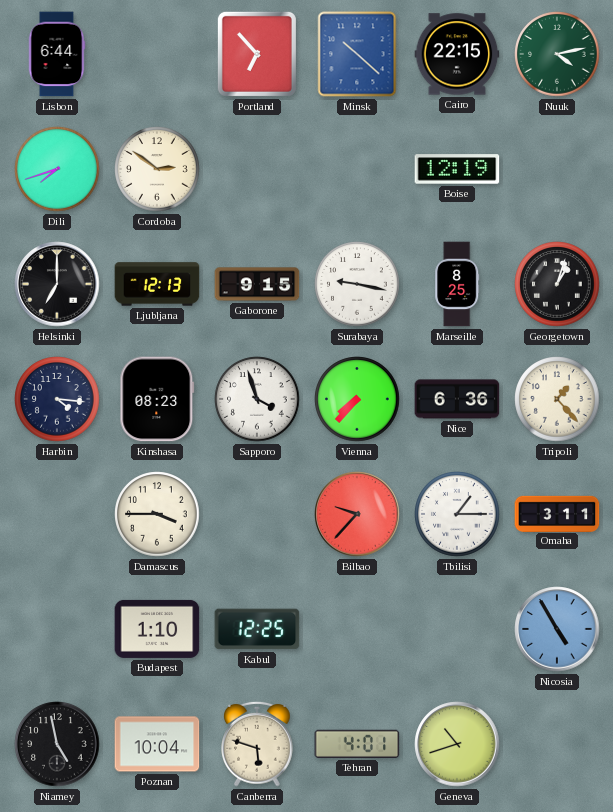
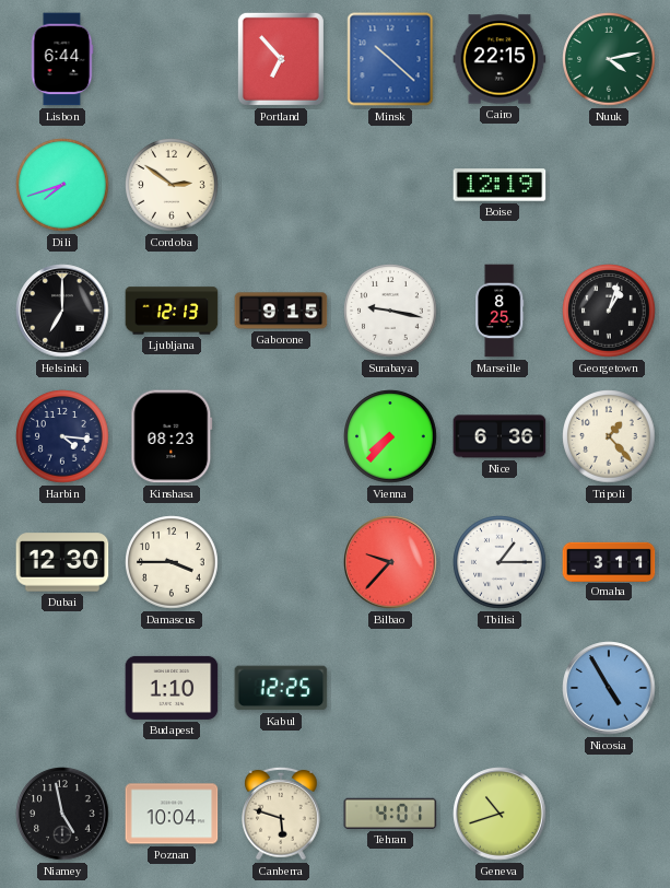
Sapporo: 3:57 -> none (257, 399)
Dubai: none -> 12:30 (62, 562)
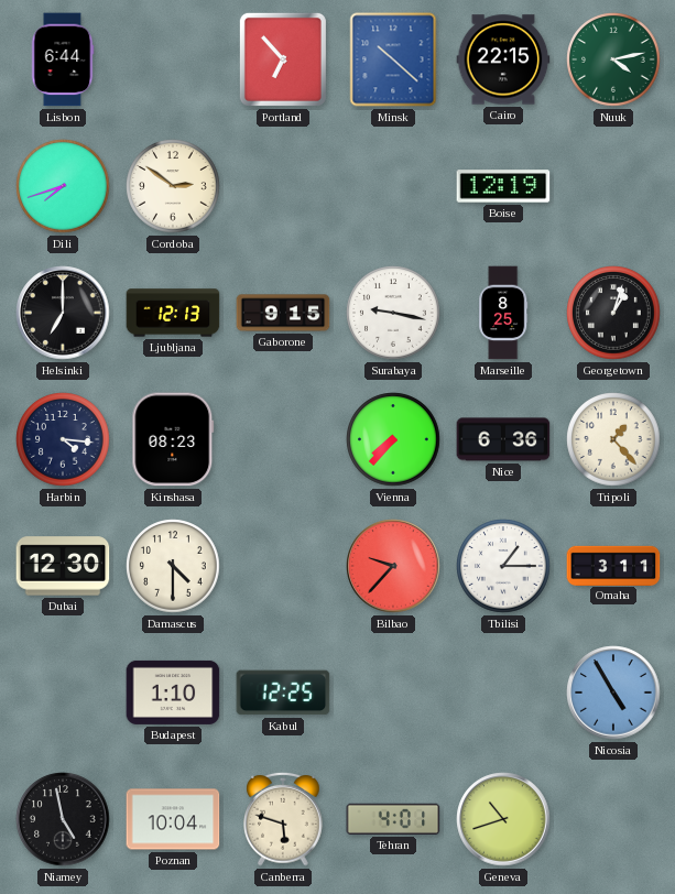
Damascus: 3:45 -> 4:30 (173, 566)
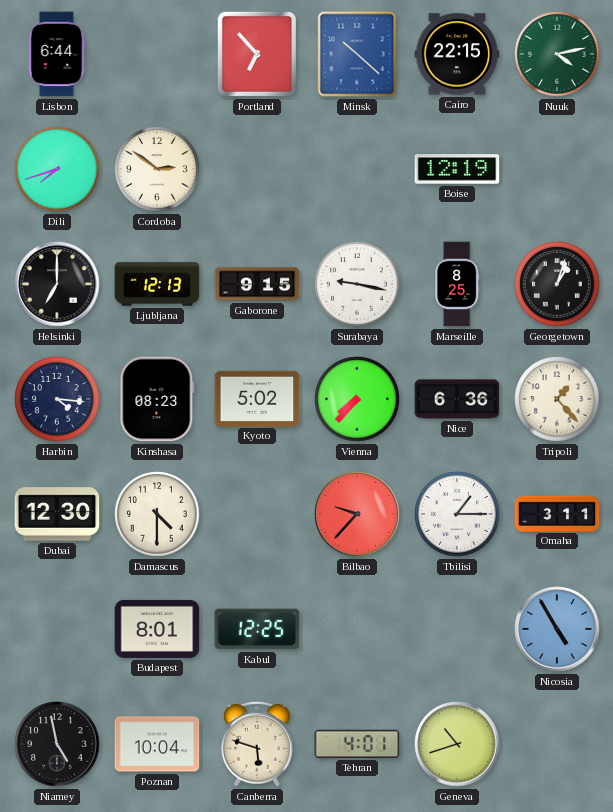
Kyoto: none -> 5:02 (257, 398)
Budapest: 1:10 -> 8:01 (157, 629)
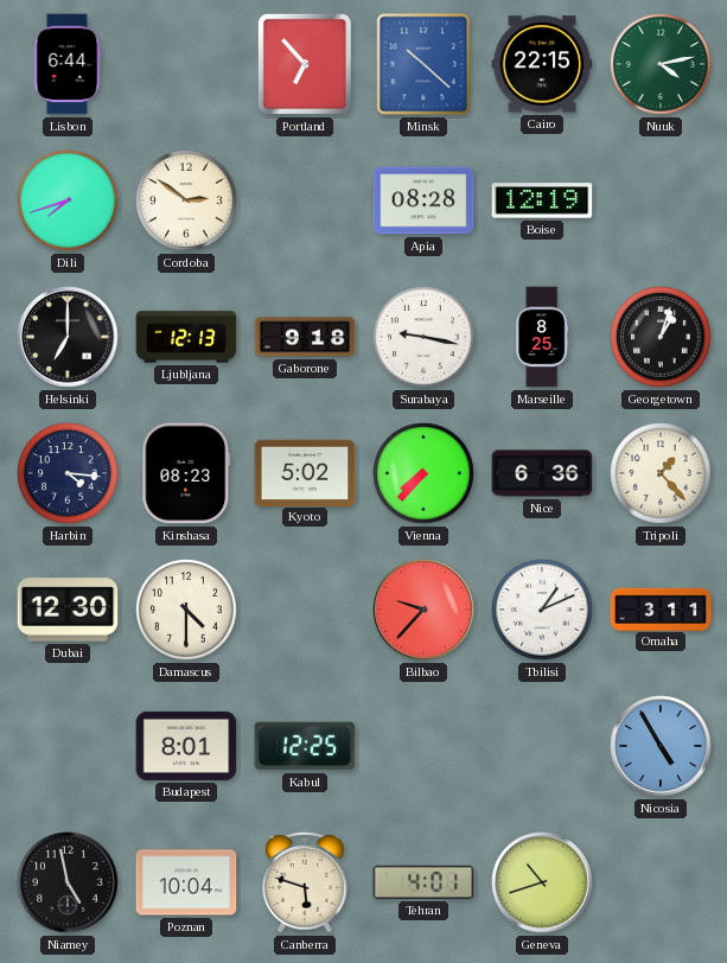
Apia: none -> 08:28 (423, 200)
Gaborone: 9:15 -> 9:18 (305, 337)
Tbilisi: 1:15 -> 1:11 (542, 610)
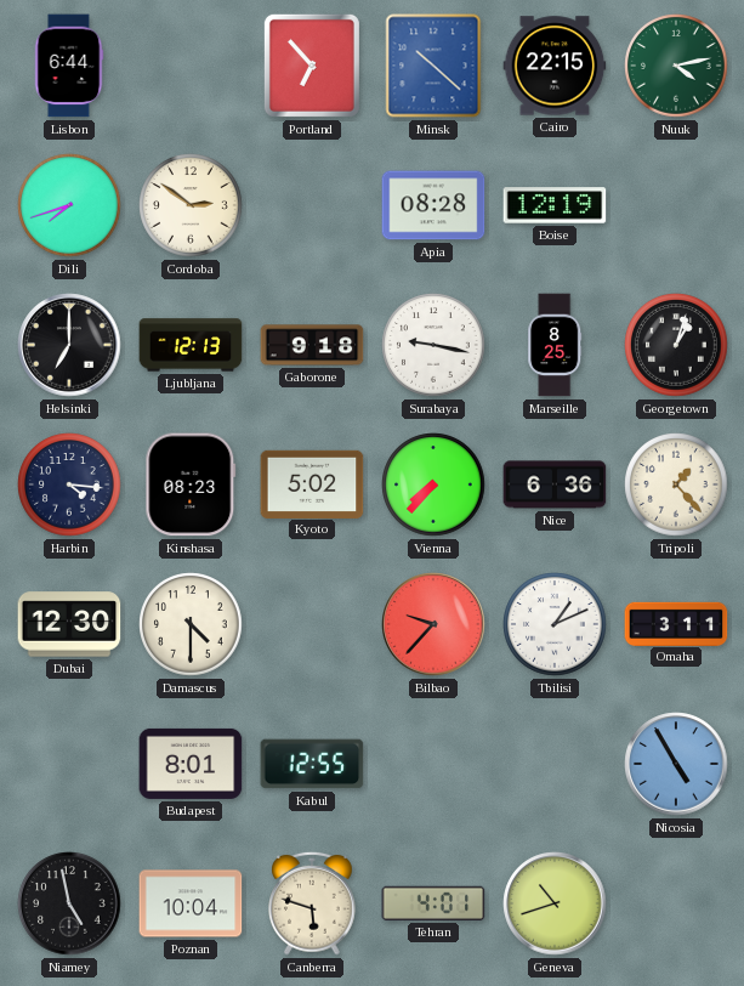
Kabul: 12:25 -> 12:55 (312, 764)
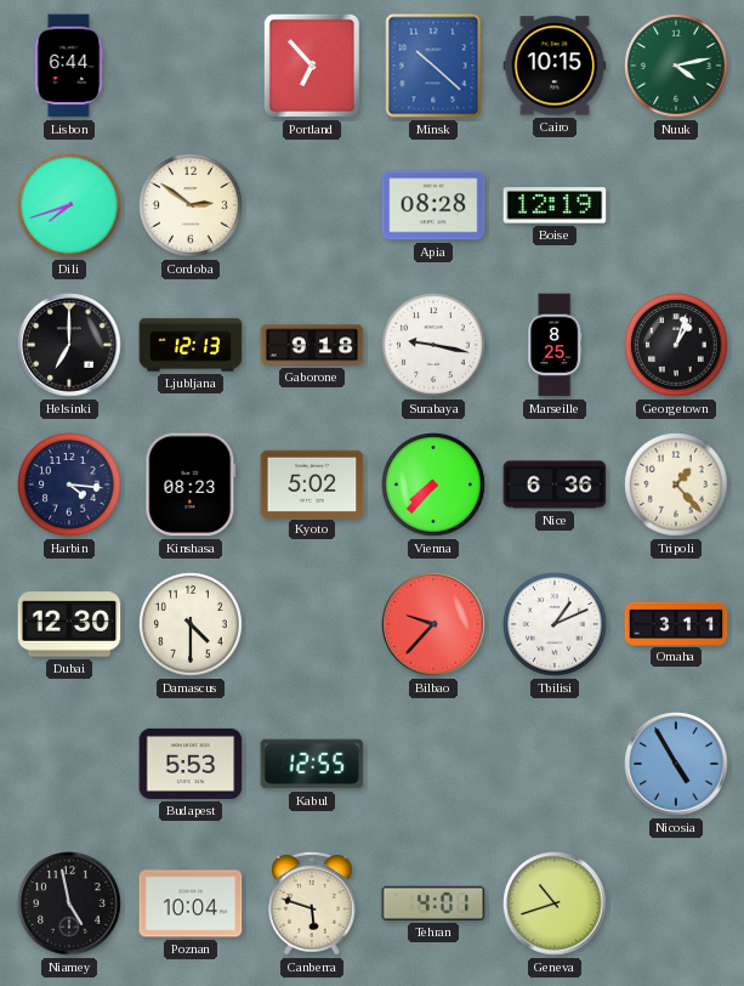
Cairo: 22:15 -> 10:15 (555, 66)
Budapest: 8:01 -> 5:53 (191, 764)
